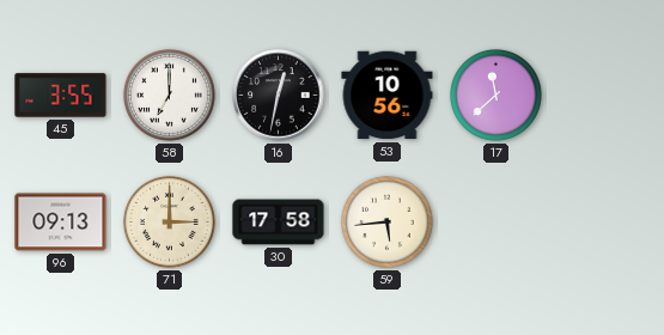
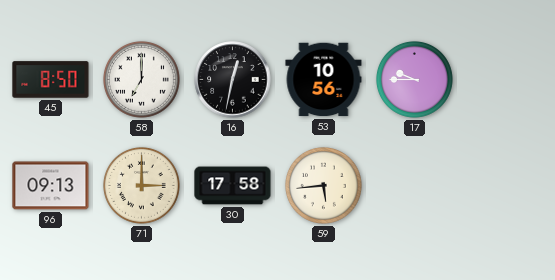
45: 3:55 -> 8:50 (51, 80)
17: 11:38 -> 9:45 (414, 79)
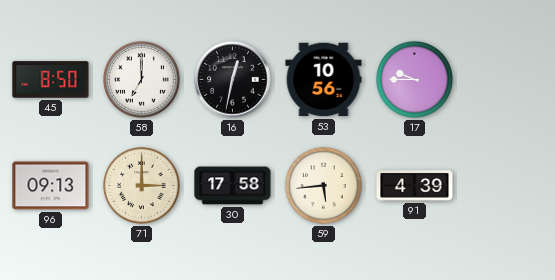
91: none -> 4:39 (415, 186)
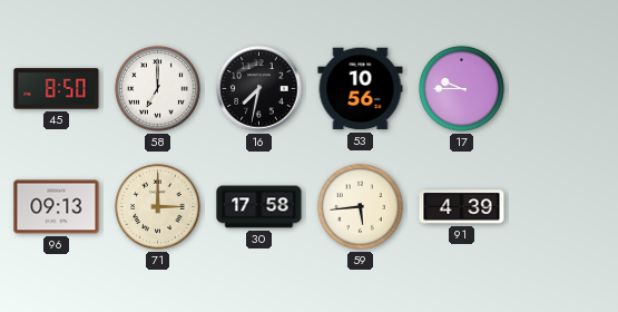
16: 12:32 -> 7:32 (259, 89)
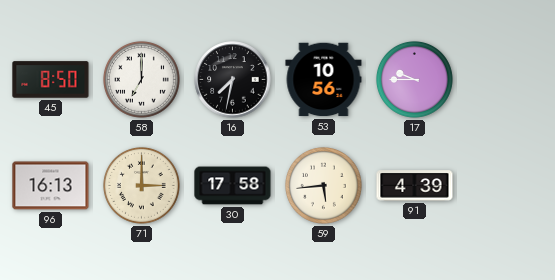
96: 09:13 -> 16:13 (51, 186)
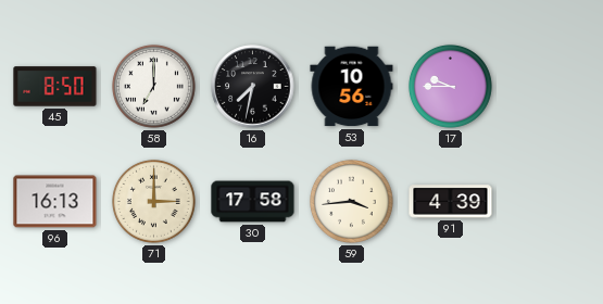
59: 5:44 -> 3:44 (351, 201)
